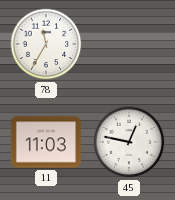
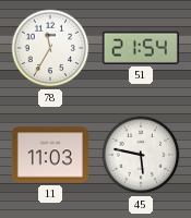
51: none -> 21:54 (141, 48)
45: 12:47 -> 5:47 (141, 155)
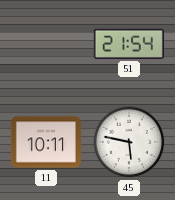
78: 11:35 -> none (50, 48)
11: 11:03 -> 10:11 (46, 142)
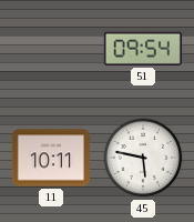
51: 21:54 -> 09:54 (143, 49)
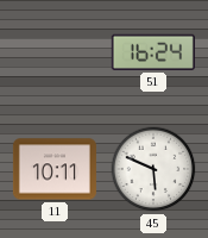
51: 09:54 -> 16:24 (153, 52)
45: 5:47 -> 5:49 (153, 169)
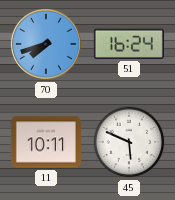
70: none -> 7:42 (46, 44)
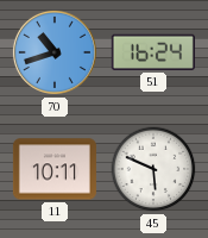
70: 7:42 -> 10:42 (55, 52)
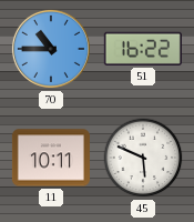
70: 10:42 -> 10:45 (51, 49)
51: 16:24 -> 16:22 (143, 49)
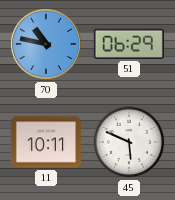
70: 10:45 -> 10:47 (46, 44)
51: 16:22 -> 06:29 (129, 44)
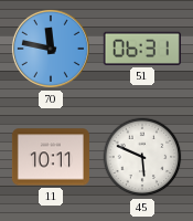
70: 10:47 -> 11:47 (51, 49)
51: 06:29 -> 06:31 (142, 49)
